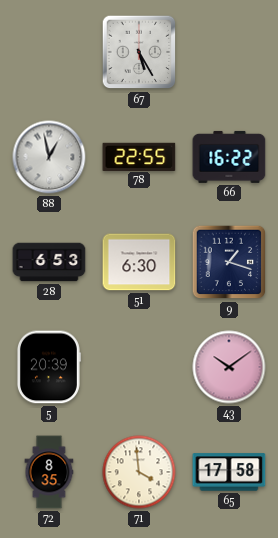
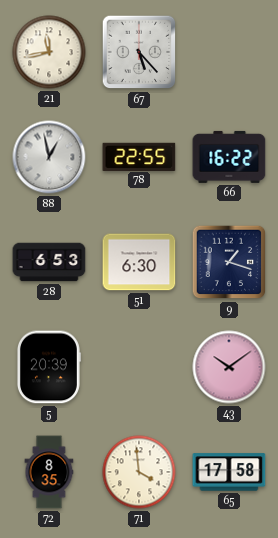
21: none -> 11:43 (49, 52)
67: 5:25 -> 5:23 (139, 52)
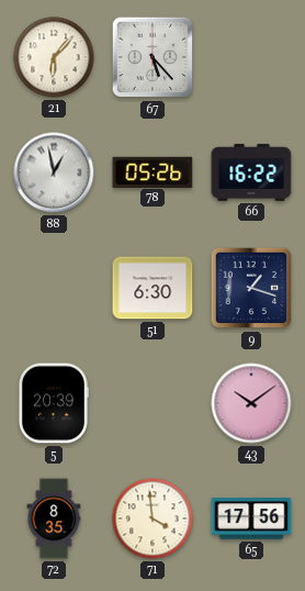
21: 11:43 -> 6:07 (54, 57)
78: 22:55 -> 05:26 (152, 171)
28: 6:53 -> none (49, 262)
65: 17:58 -> 17:56 (251, 518)
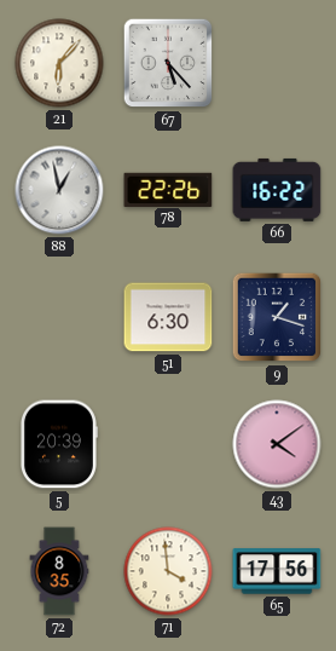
78: 05:26 -> 22:26 (168, 189)
43: 10:09 -> 4:09 (277, 444)
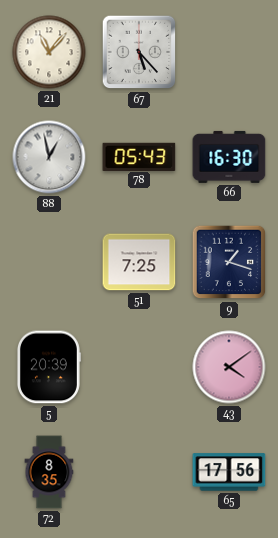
21: 6:07 -> 11:07 (49, 52)
78: 22:26 -> 05:43 (139, 156)
66: 16:22 -> 16:30 (229, 157)
51: 6:30 -> 7:25 (139, 262)
71: 3:59 -> none (168, 571)
